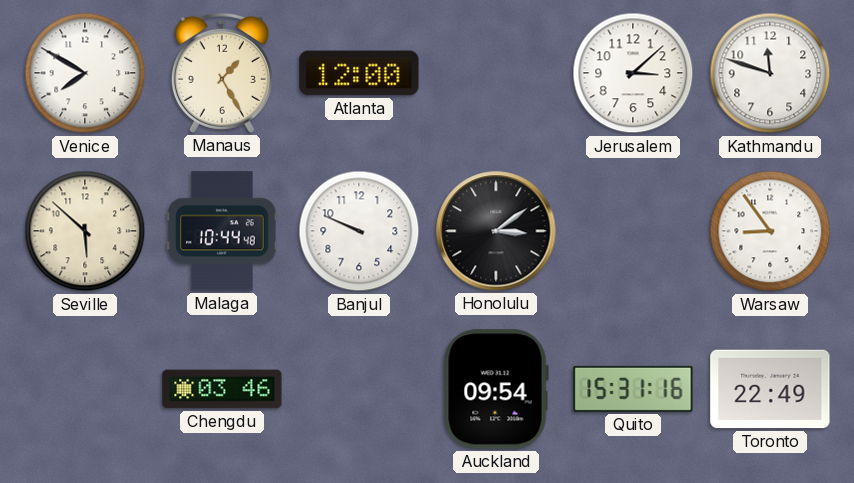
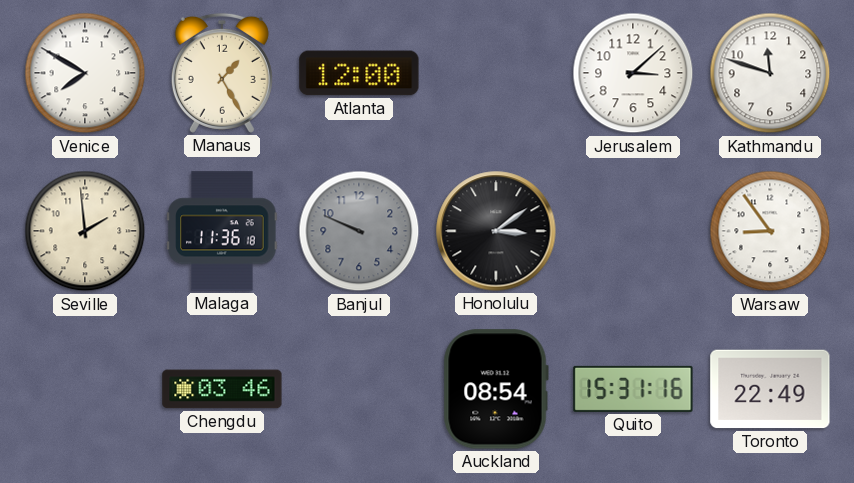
Seville: 5:52 -> 1:59 (85, 231)
Malaga: 10:44 -> 11:36 (222, 231)
Banjul dial: white -> grey (359, 231)
Auckland: 09:54 -> 08:54 (496, 389)
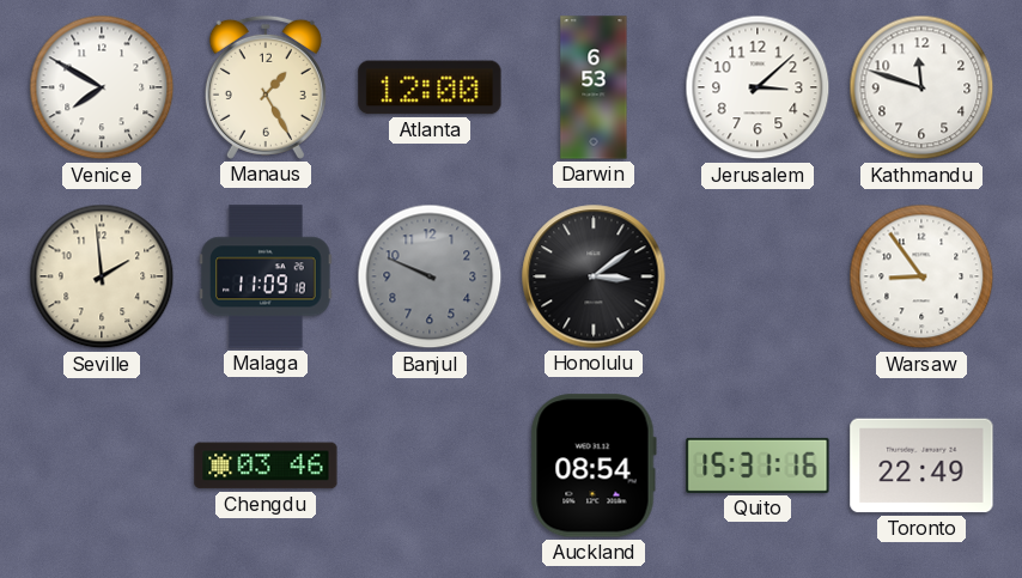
Darwin: none -> 6:53 (594, 87)
Malaga: 11:36 -> 11:09 (266, 276)
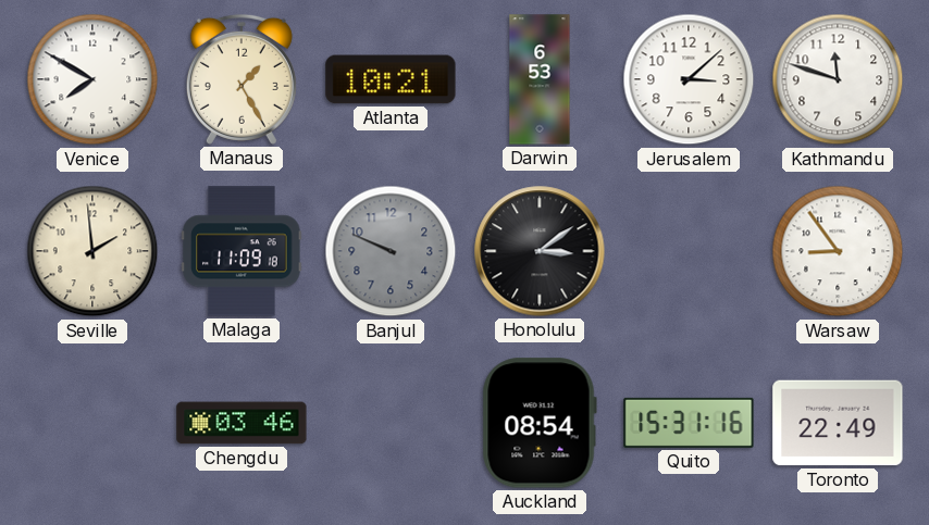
Atlanta: 12:00 -> 10:21 (391, 79)
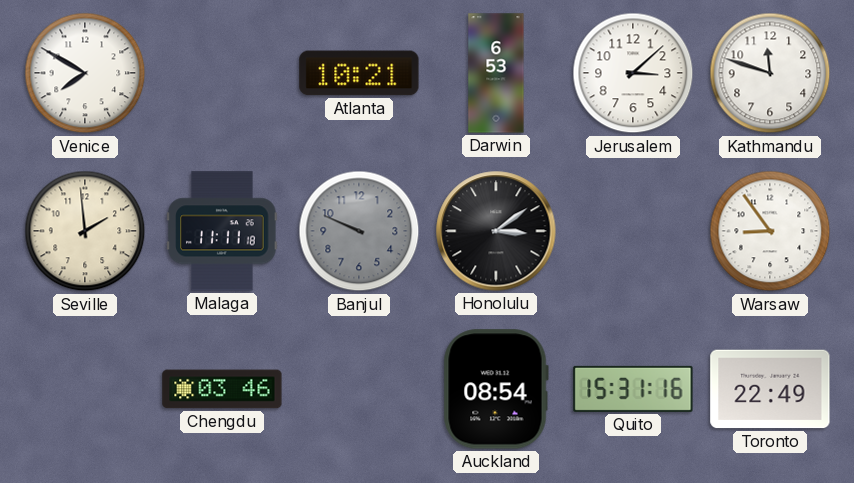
Manaus: 1:25 -> none (241, 79)
Malaga: 11:09 -> 11:11 (222, 231)
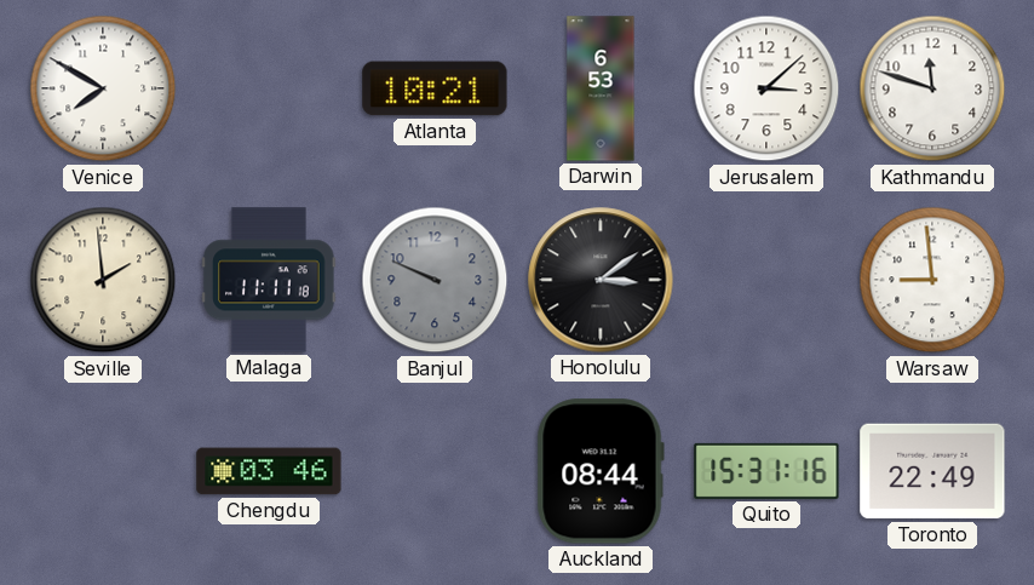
Warsaw: 8:54 -> 8:59 (932, 280)
Auckland: 08:54 -> 08:44 (601, 471)
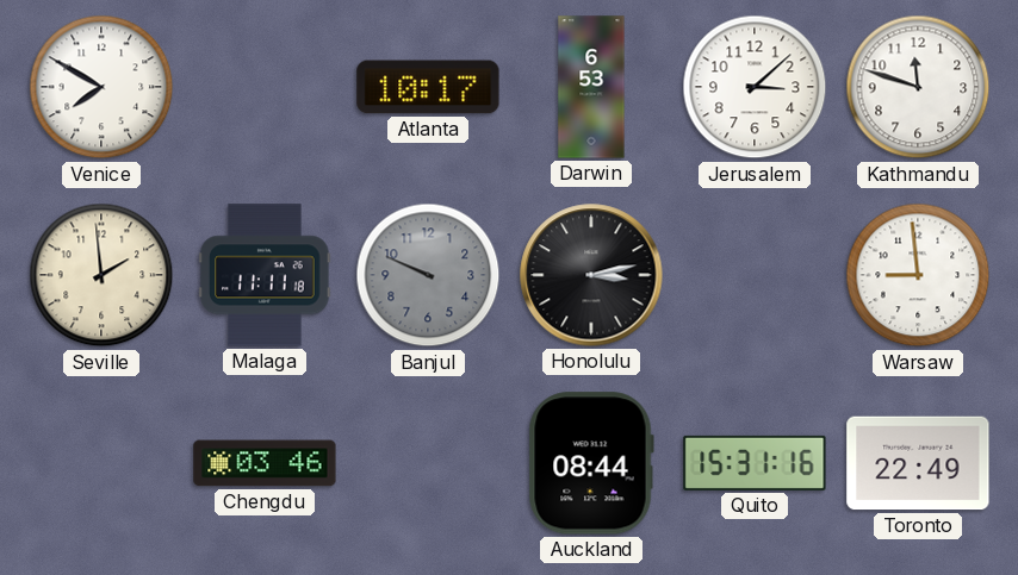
Atlanta: 10:21 -> 10:17 (428, 87)
Honolulu: 3:09 -> 3:13 (591, 275)
